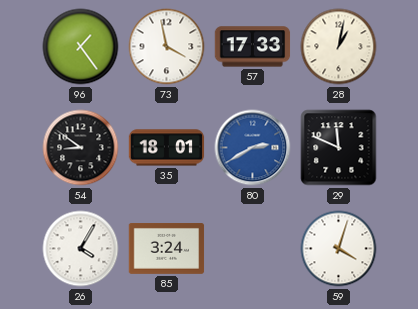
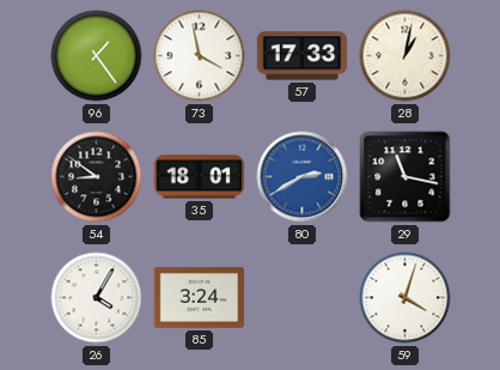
29: 11:49 -> 11:17 (406, 177)
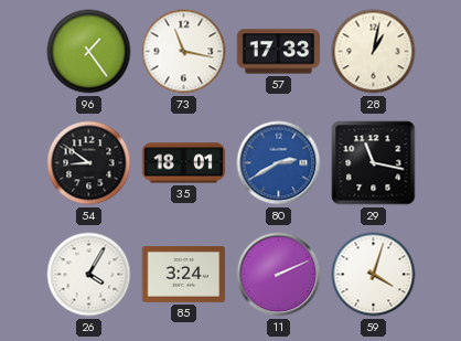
73: 3:58 -> 11:17 (184, 52)
11: none -> 2:11 (279, 275)
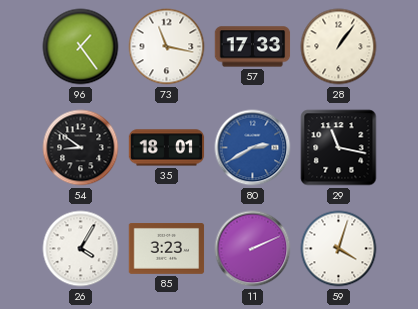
28: 1:02 -> 1:06 (339, 47)
85: 3:24 -> 3:23 (167, 249)
